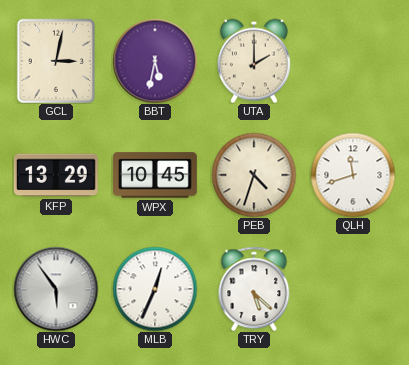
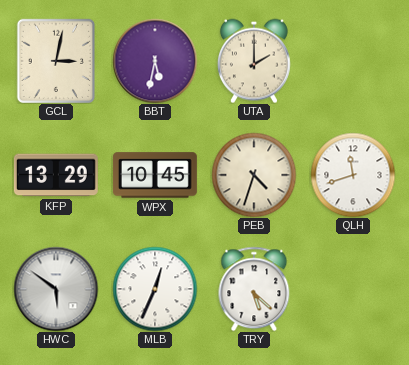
HWC: 5:54 -> 5:51 (56, 289)
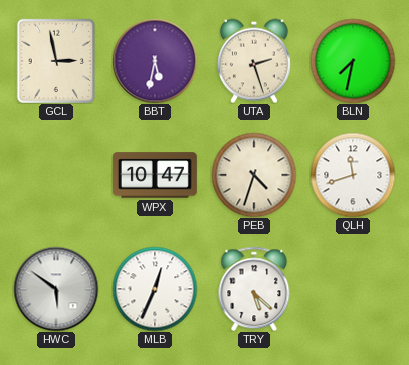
GCL: 3:02 -> 2:58 (55, 61)
UTA: 2:00 -> 2:27 (254, 61)
BLN: none -> 7:32 (353, 61)
KFP: 13:29 -> none (56, 175)
WPX: 10:45 -> 10:47 (155, 175)
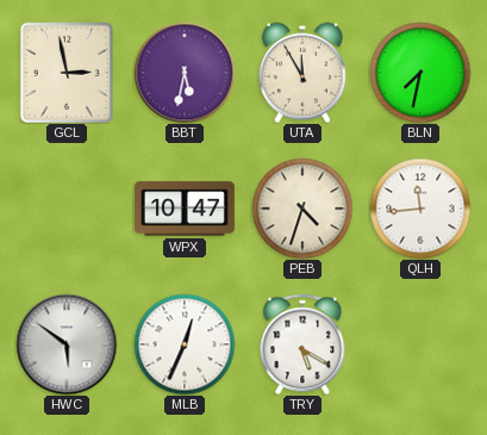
UTA: 2:27 -> 11:55 (302, 73)
QLH: 11:42 -> 11:44 (420, 209)
TRY: 5:22 -> 5:20 (302, 344)
